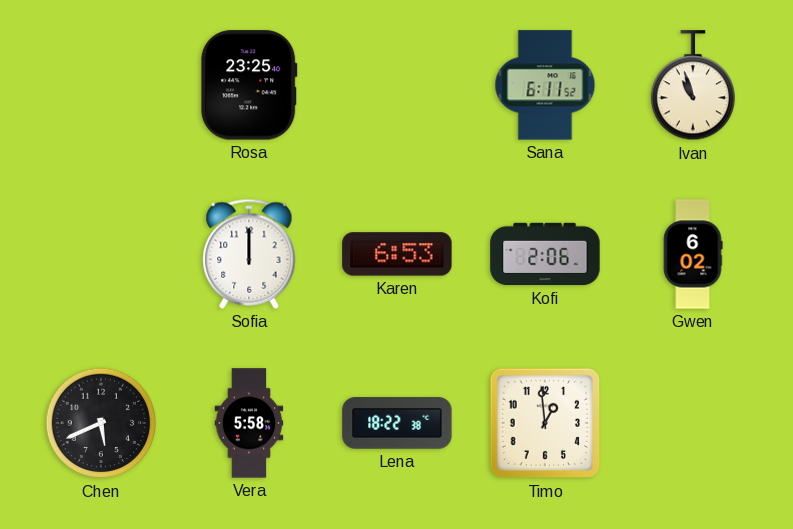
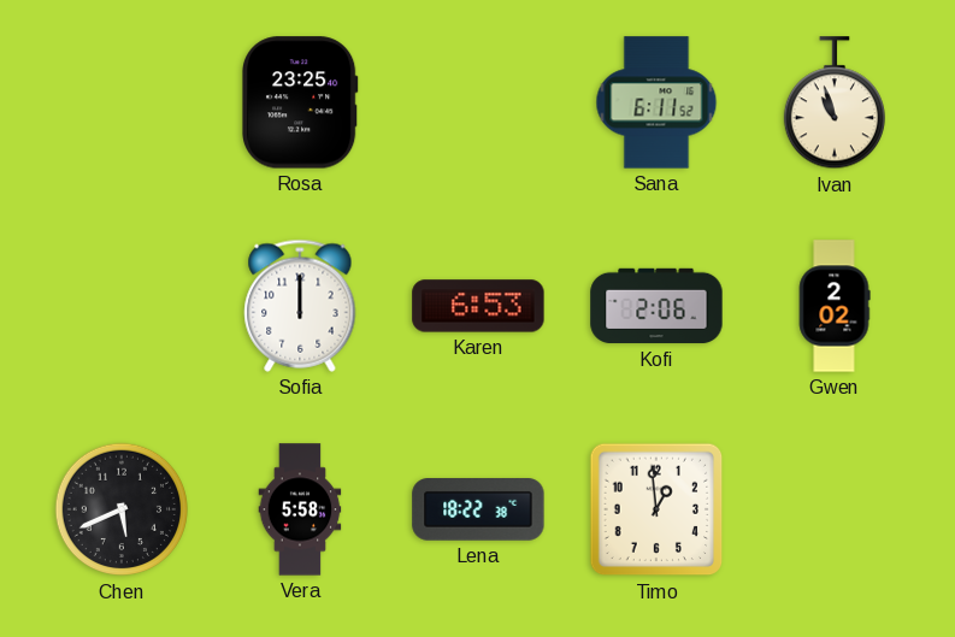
Gwen: 6:02 -> 2:02 (835, 306)
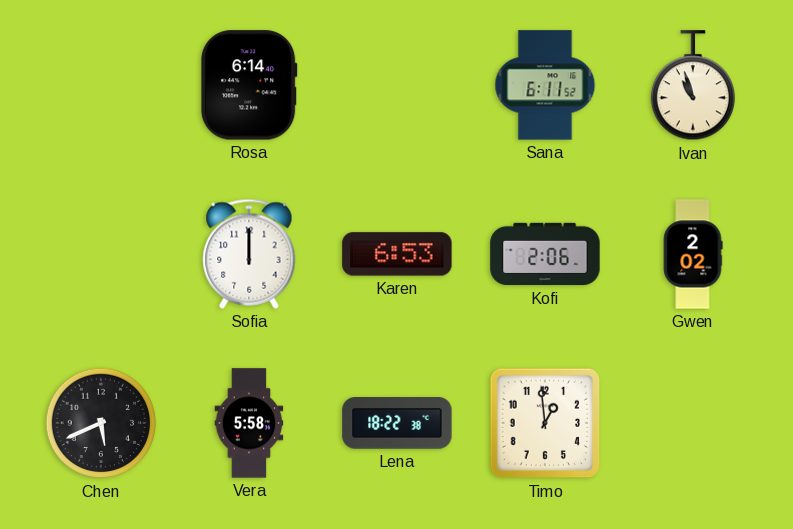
Rosa: 23:25 -> 6:14 (249, 85)
